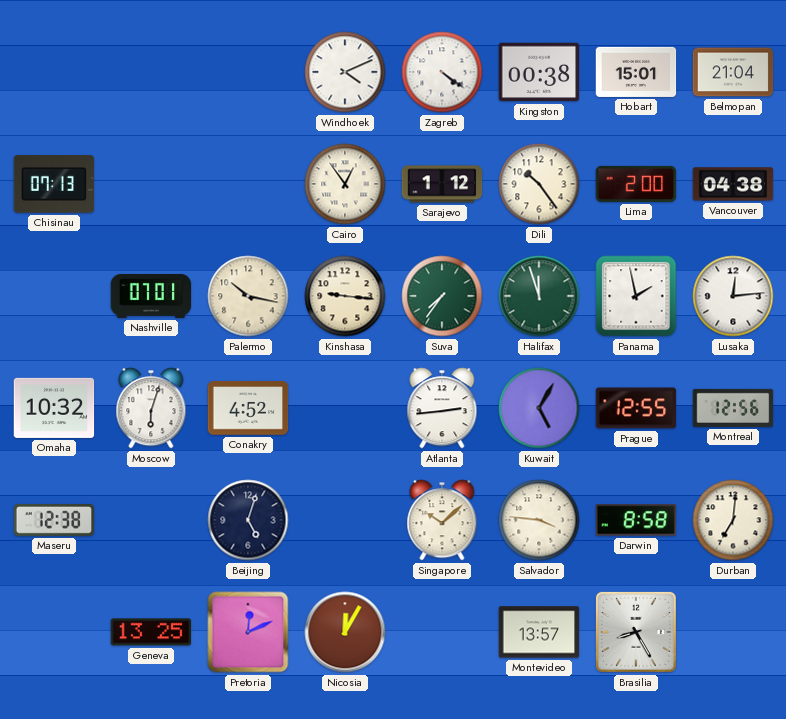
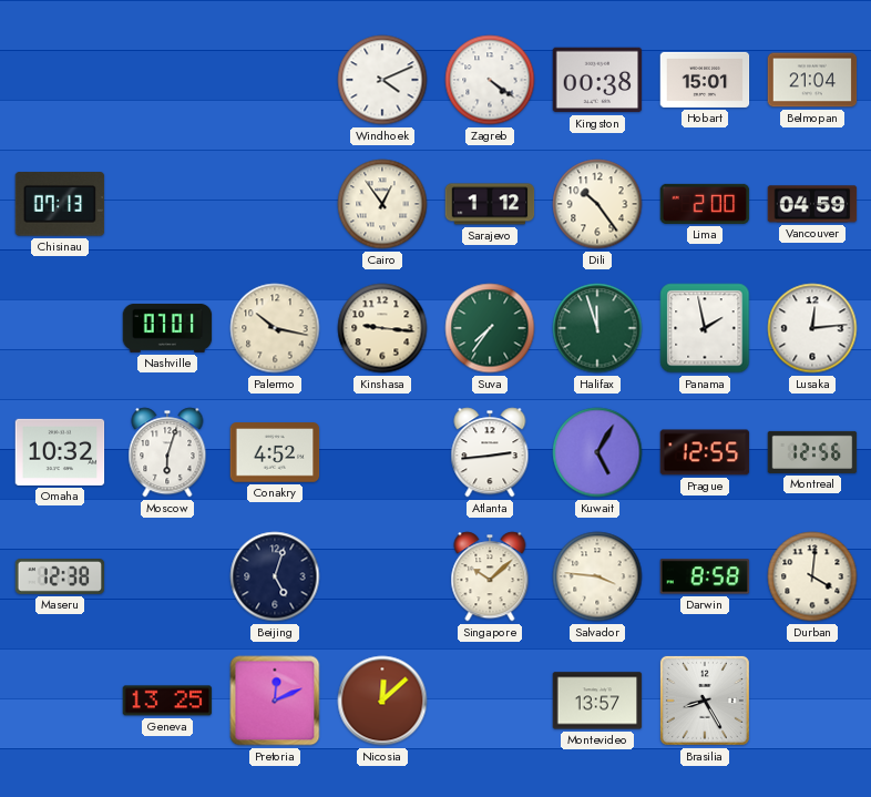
Vancouver: 04:38 -> 04:59 (812, 204)
Durban: 7:01 -> 4:01 (812, 576)
Nicosia: 12:05 -> 12:08 (382, 701)
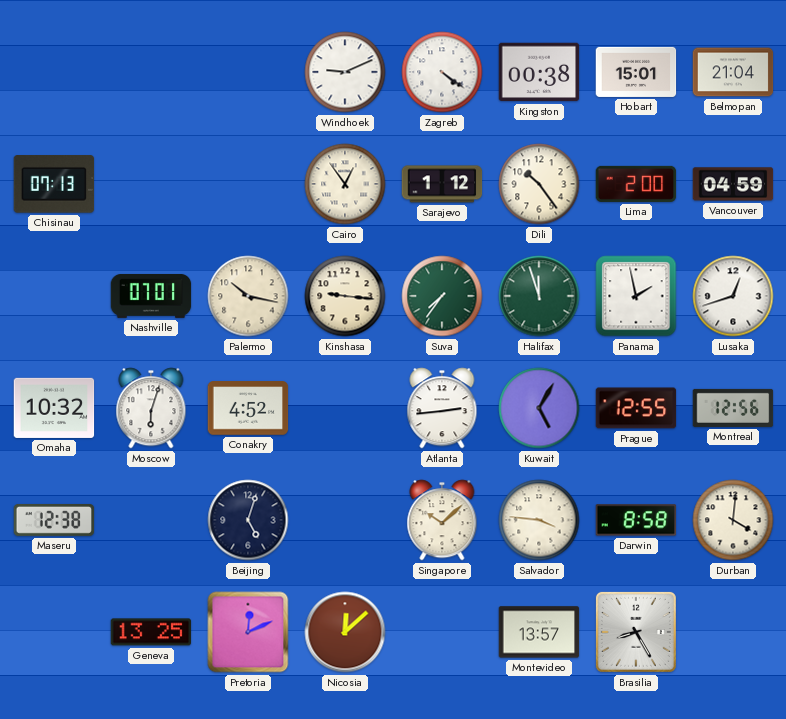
Windhoek: 4:11 -> 9:11 (345, 72)
Lusaka: 12:14 -> 12:42 (733, 296)
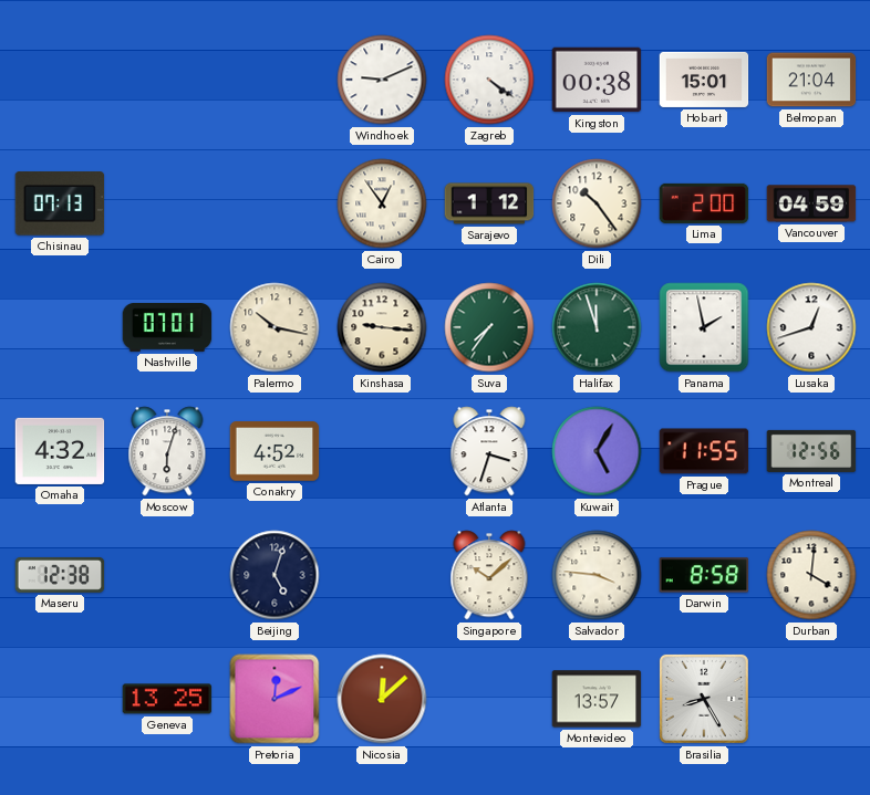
Omaha: 10:32 -> 4:32 (60, 451)
Atlanta: 2:44 -> 3:33 (489, 451)
Prague: 12:55 -> 11:55 (704, 451)
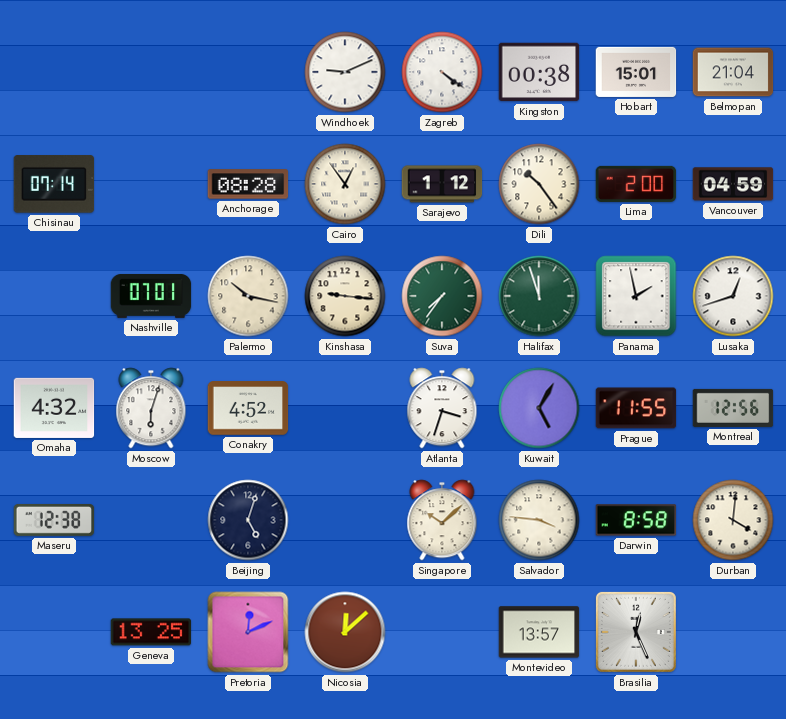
Chisinau: 07:13 -> 07:14 (54, 184)
Anchorage: none -> 08:28 (248, 184)
Brasilia: 8:25 -> 12:26 (636, 632)
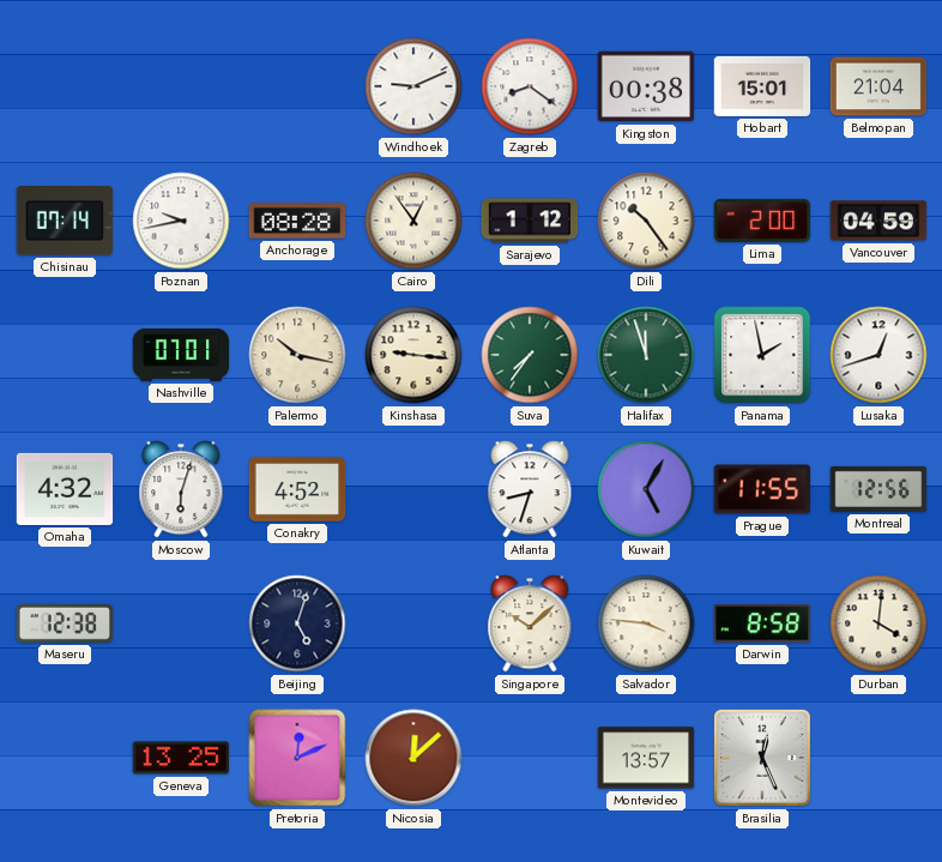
Zagreb: 4:21 -> 8:21 (530, 86)
Poznan: none -> 9:43 (181, 221)
Atlanta: 3:33 -> 8:33 (530, 489)
